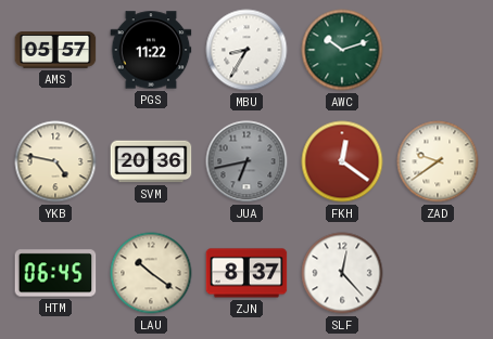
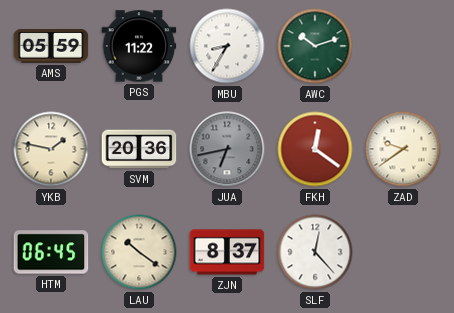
AMS: 05:57 -> 05:59 (51, 46)
YKB: 4:47 -> 1:47 (51, 149)
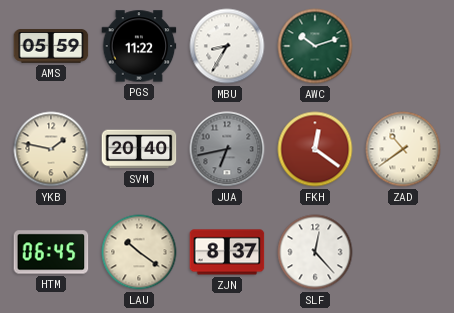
SVM: 20:36 -> 20:40 (139, 149)
ZAD: 9:39 -> 10:39 (403, 149)
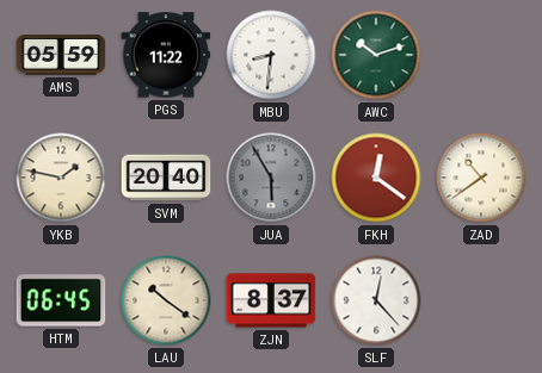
MBU: 8:35 -> 8:31 (271, 55)
JUA: 6:43 -> 5:55 (271, 178)
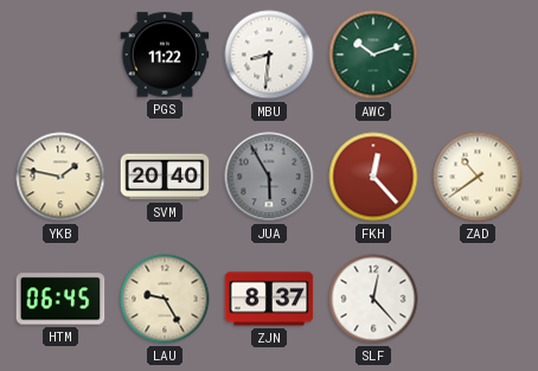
AMS: 05:59 -> none (61, 55)
FKH: 12:21 -> 12:23 (373, 177)
LAU: 10:21 -> 9:25 (165, 299)
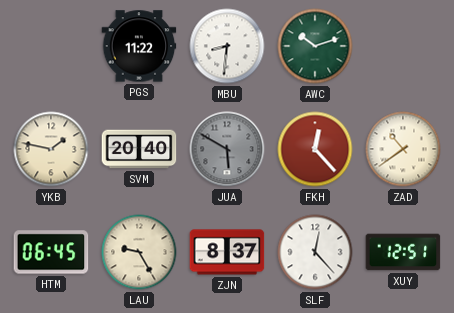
JUA: 5:55 -> 5:50 (227, 149)
XUY: none -> 12:51 (403, 252)
